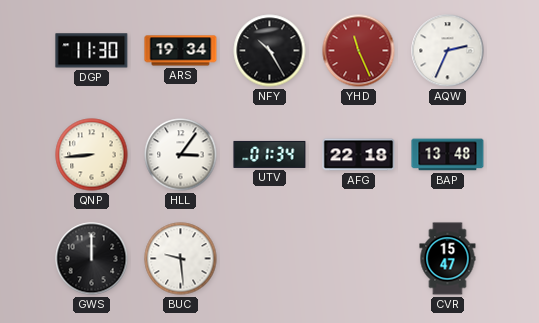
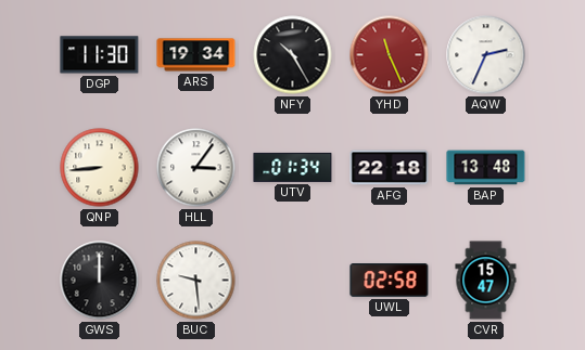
UWL: none -> 02:58 (390, 281)
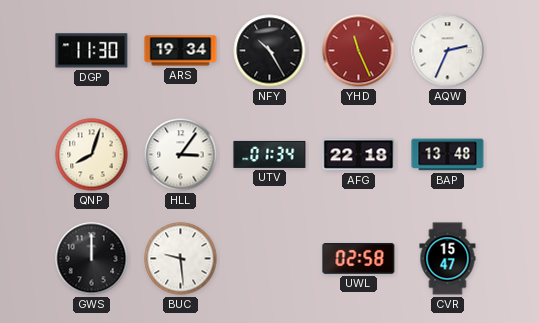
QNP: 8:44 -> 8:03 (92, 155)
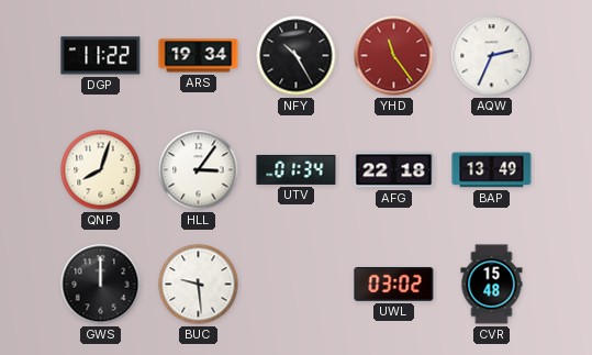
DGP: 11:30 -> 11:22 (101, 56)
YHD: 11:26 -> 11:24 (394, 56)
BAP: 13:48 -> 13:49 (492, 170)
UWL: 02:58 -> 03:02 (394, 285)
CVR: 15:47 -> 15:48 (492, 285)
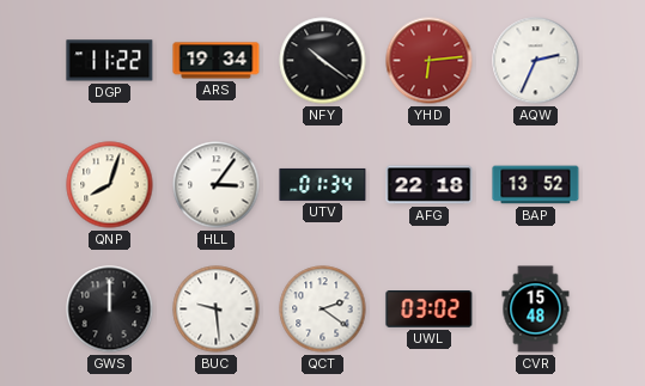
NFY: 10:25 -> 10:21 (323, 61)
YHD: 11:24 -> 6:14 (430, 61)
BAP: 13:49 -> 13:52 (536, 185)
QCT: none -> 2:21 (323, 310)
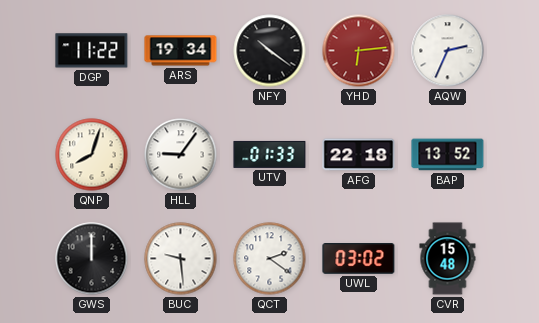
HLL: 3:06 -> 9:06 (181, 155)
UTV: 01:34 -> 01:33 (270, 154)
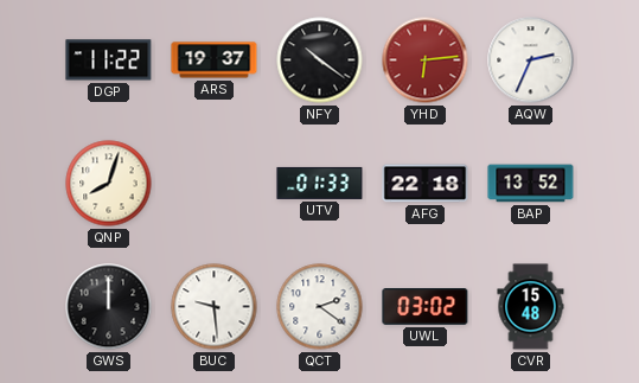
ARS: 19:34 -> 19:37 (215, 60)
HLL: 9:06 -> none (181, 155)
